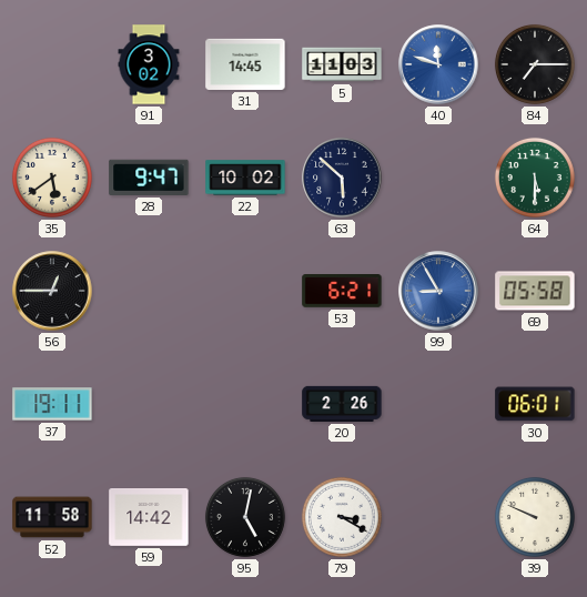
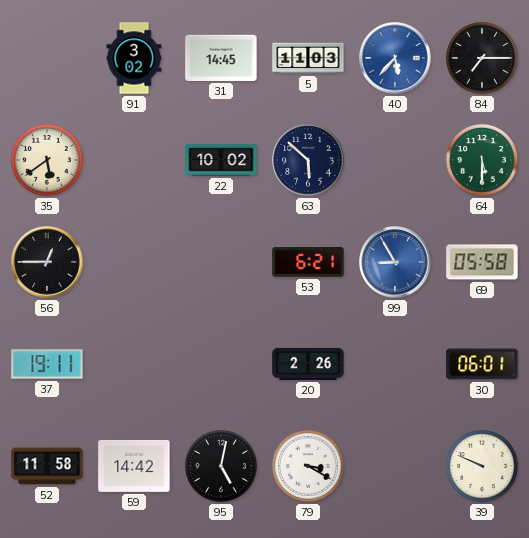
40: 11:48 -> 5:37 (395, 58)
28: 9:47 -> none (149, 178)
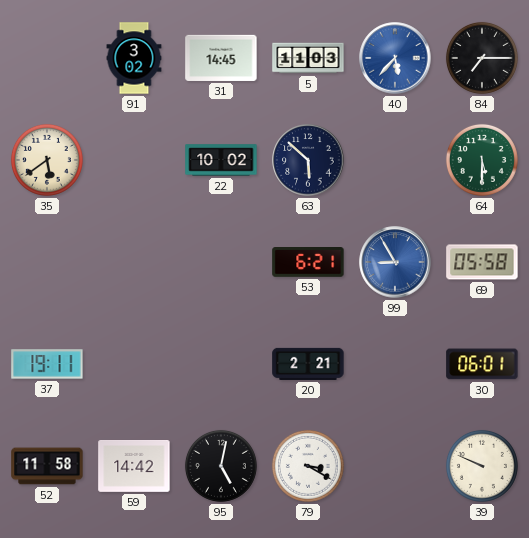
56: 12:45 -> none (47, 262)
20: 2:26 -> 2:21 (308, 364)
